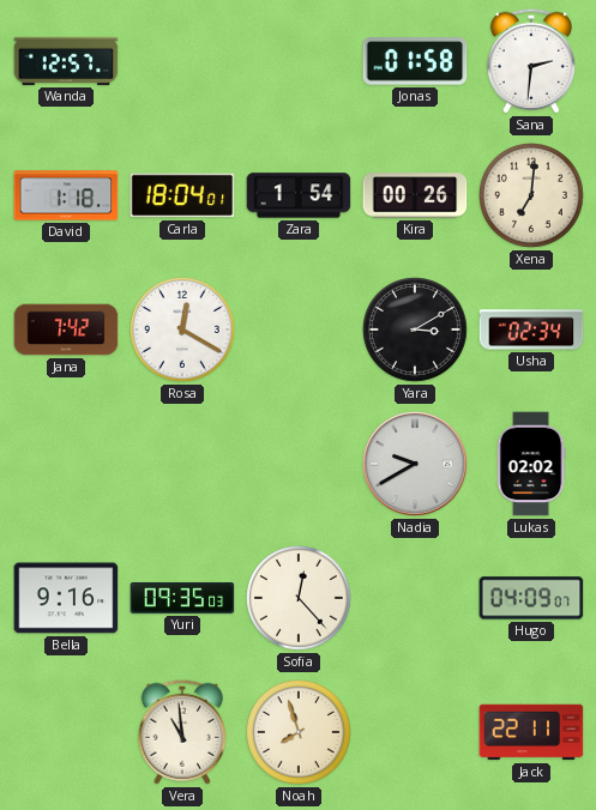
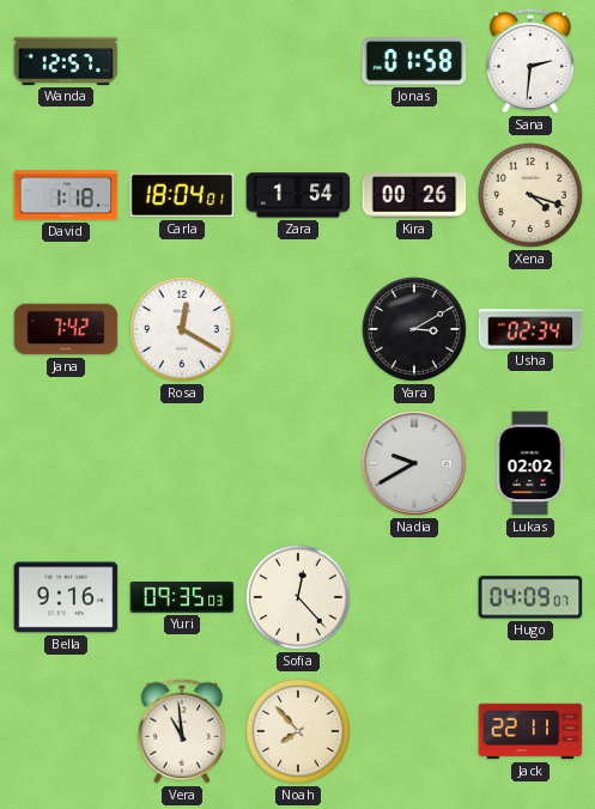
Xena: 7:01 -> 4:18 (532, 196)
Noah: 7:57 -> 7:53 (299, 732)
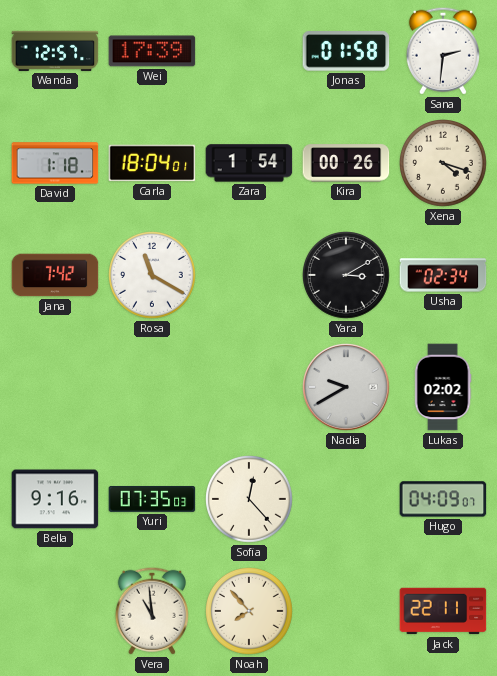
Wei: none -> 17:39 (152, 51)
Rosa: 12:20 -> 11:20 (153, 276)
Yuri: 09:35 -> 07:35 (152, 499)
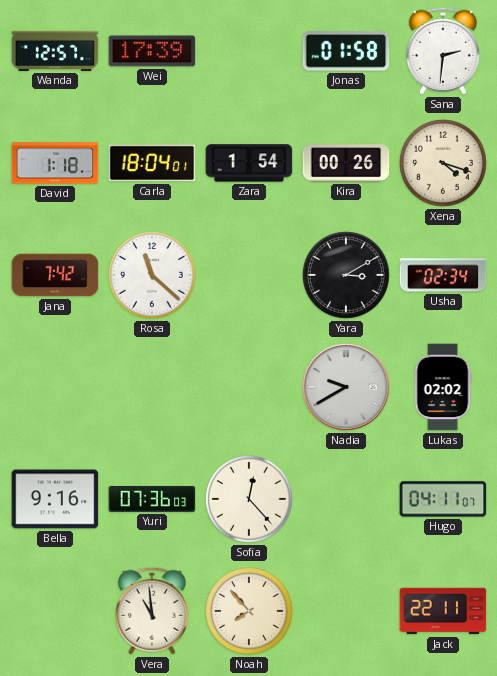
Rosa: 11:20 -> 11:22 (153, 276)
Yuri: 07:35 -> 07:36 (152, 499)
Hugo: 04:09 -> 04:11 (443, 499)
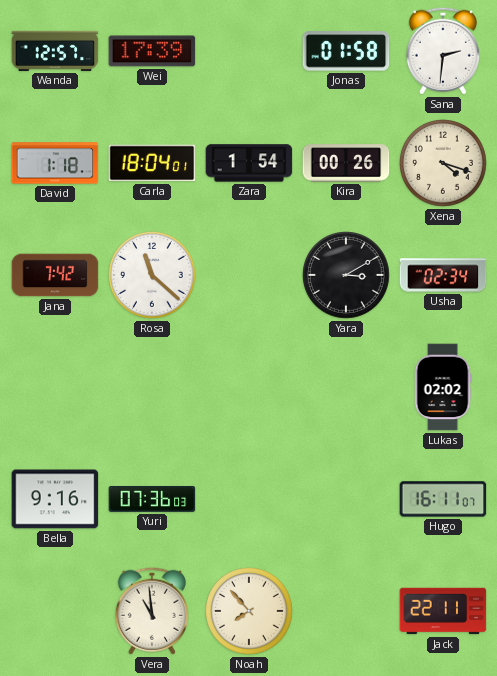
Nadia: 9:40 -> none (347, 388)
Sofia: 12:23 -> none (250, 500)
Hugo: 04:11 -> 16:11 (443, 499)
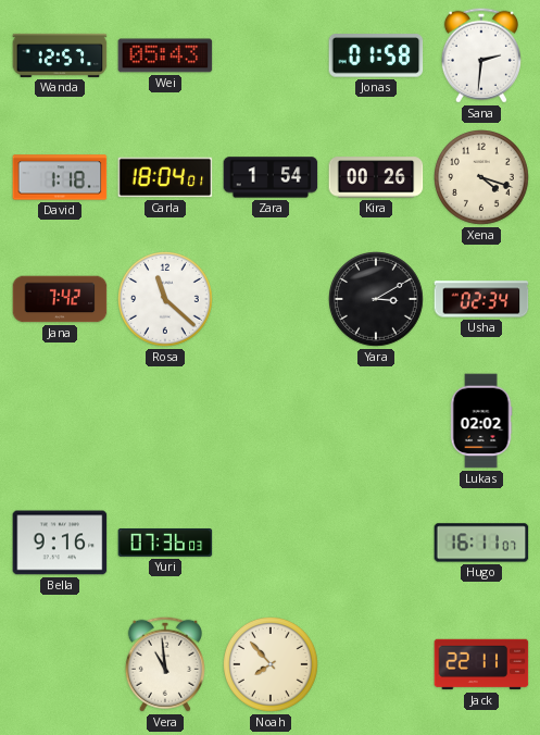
Wei: 17:39 -> 05:43 (165, 55)
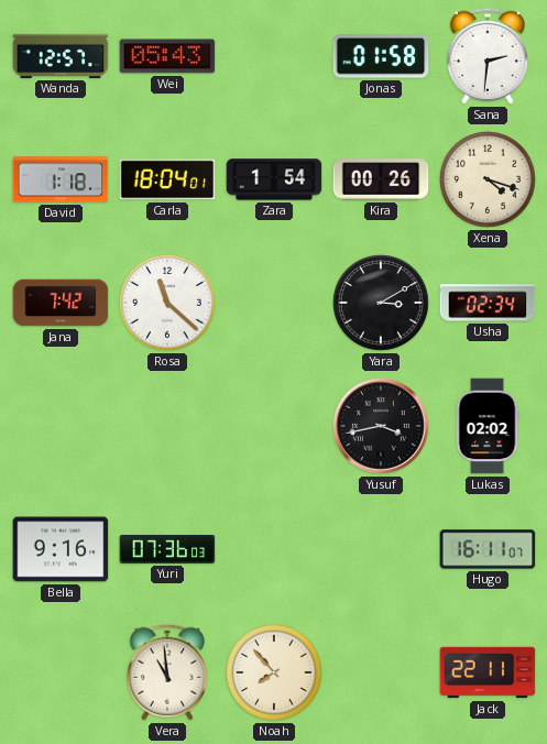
Yusuf: none -> 3:43 (382, 427)
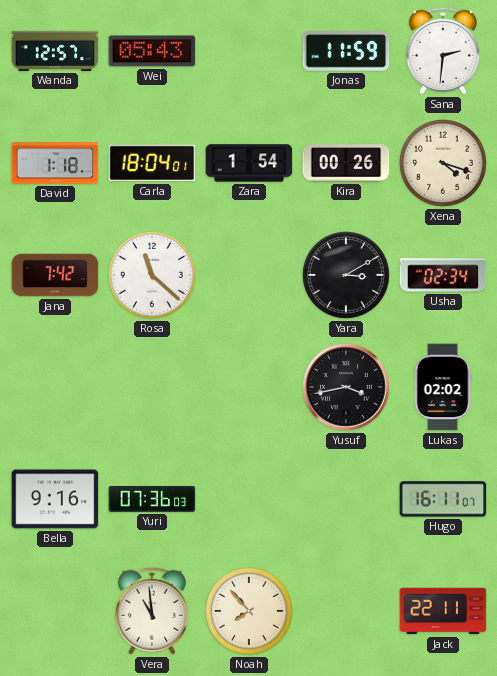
Jonas: 01:58 -> 11:59 (346, 51)
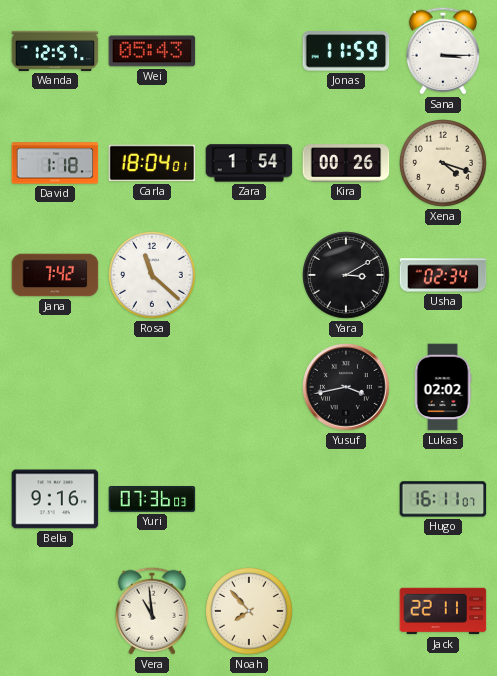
Sana: 2:31 -> 3:15 (443, 51)
